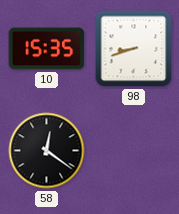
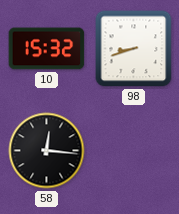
10: 15:35 -> 15:32 (47, 49)
58: 12:21 -> 12:16 (47, 151)
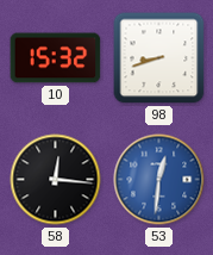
53: none -> 12:31 (159, 180)
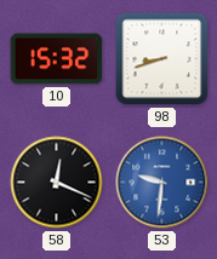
58: 12:16 -> 12:19 (57, 183)
53: 12:31 -> 9:31 (162, 183)
